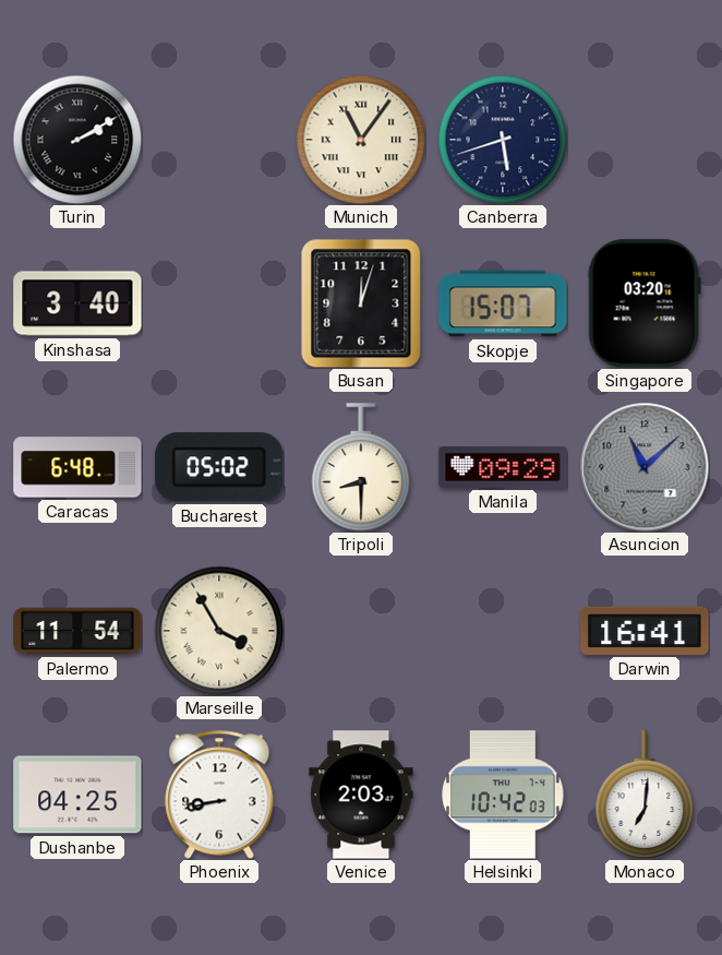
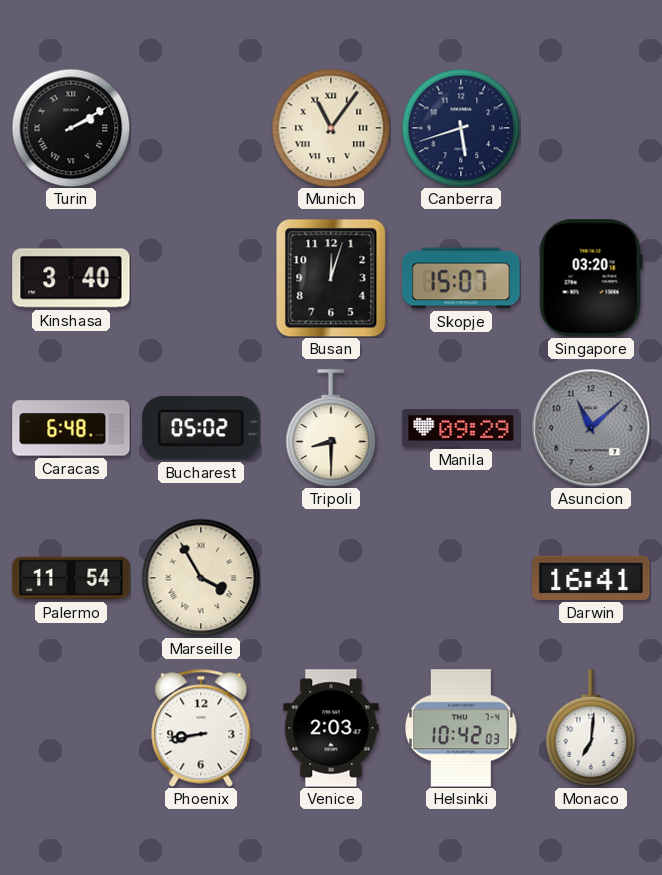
Dushanbe: 04:25 -> none (77, 795)
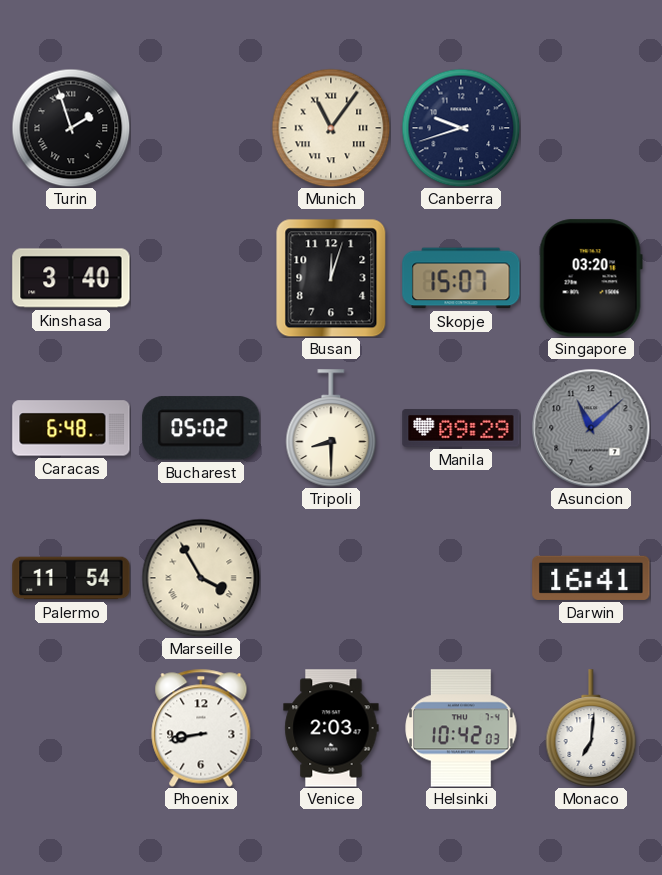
Turin: 2:10 -> 1:57 (71, 128)
Canberra: 5:42 -> 9:42 (461, 128)
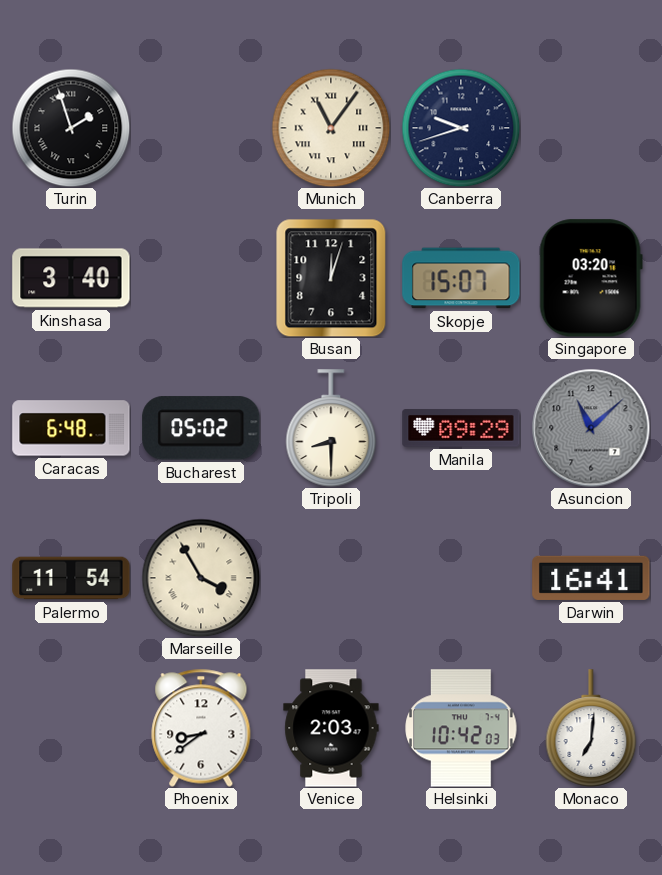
Phoenix: 8:43 -> 8:39 (201, 728)
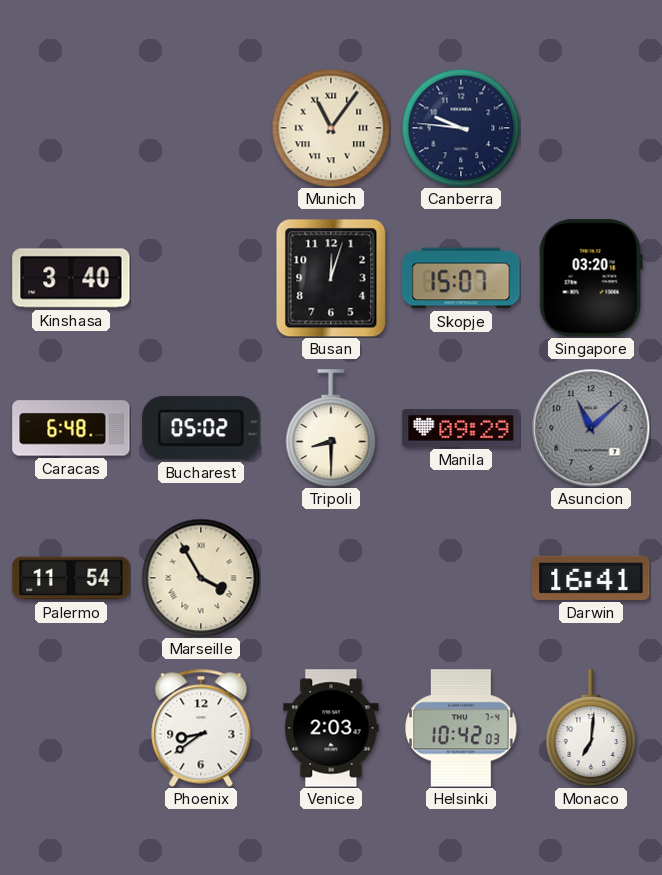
Turin: 1:57 -> none (71, 128)
Canberra: 9:42 -> 9:46 (461, 128)
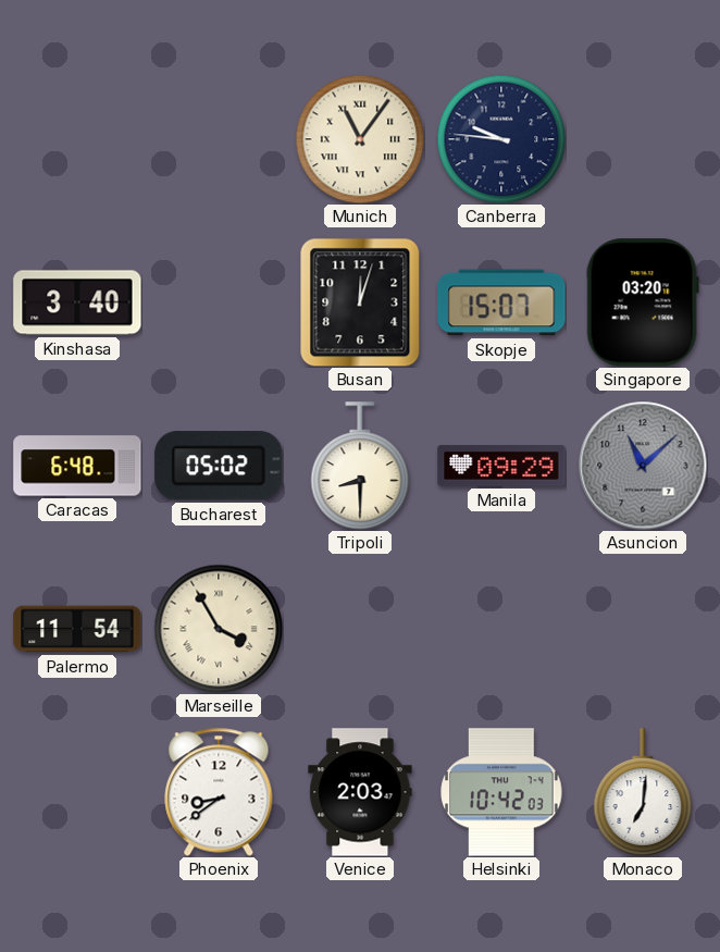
Darwin: 16:41 -> none (591, 578)
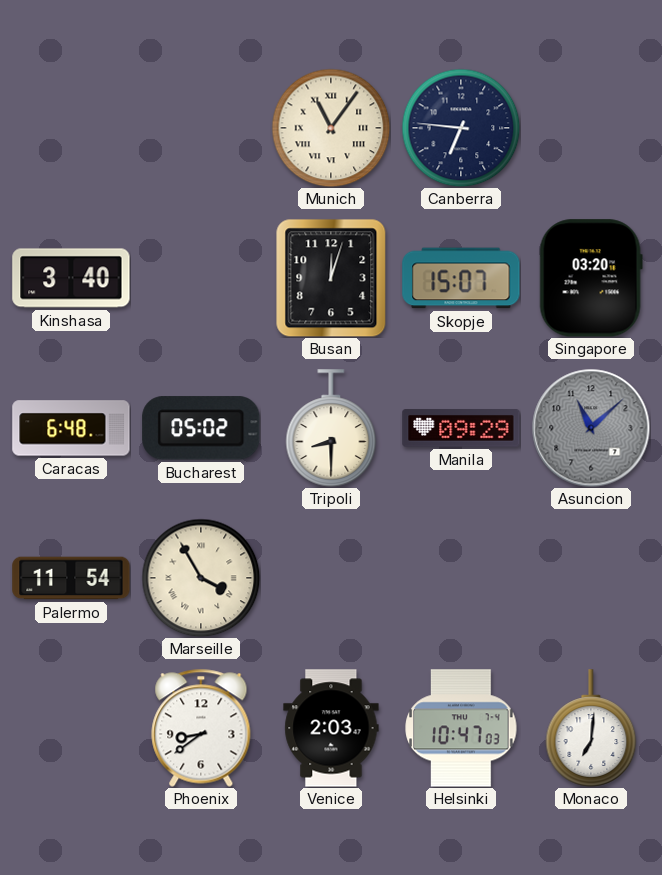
Canberra: 9:46 -> 6:46 (461, 128)
Helsinki: 10:42 -> 10:47 (461, 728)
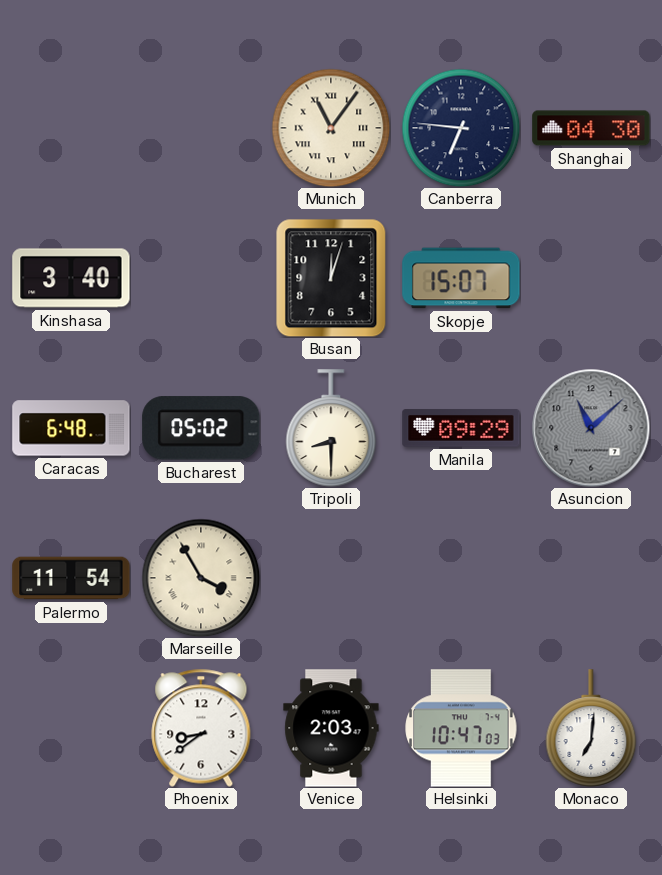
Shanghai: none -> 04:30 (591, 128)
Singapore: 03:20 -> none (591, 278)
